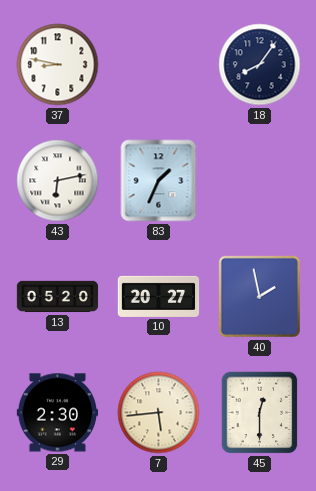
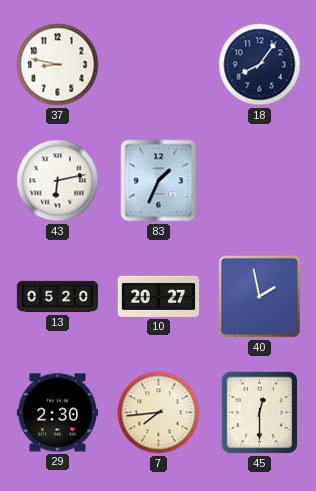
7: 5:44 -> 7:44 (159, 413)
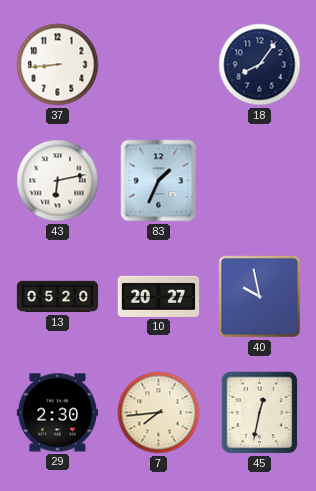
37: 8:47 -> 8:44 (58, 65)
40: 1:58 -> 9:58 (259, 296)
45: 12:30 -> 12:32 (260, 413)
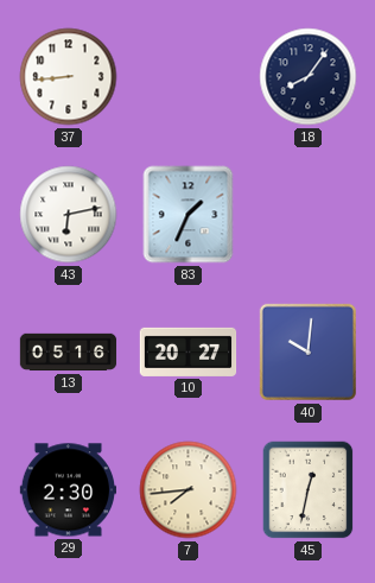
13: 05:20 -> 05:16 (69, 353)
40: 9:58 -> 10:01 (307, 351)
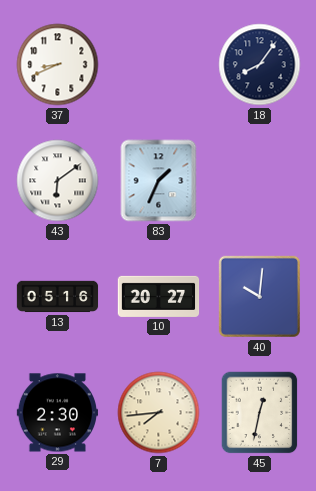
37: 8:44 -> 8:41 (58, 65)
43: 6:13 -> 6:09 (58, 181)
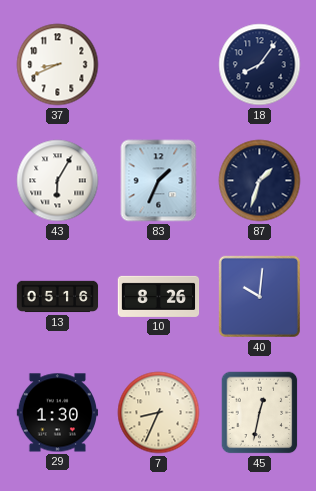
43: 6:09 -> 6:05 (58, 181)
87: none -> 1:33 (260, 181)
10: 20:27 -> 8:26 (159, 296)
29: 2:30 -> 1:30 (57, 413)
7: 7:44 -> 8:34 (159, 413)
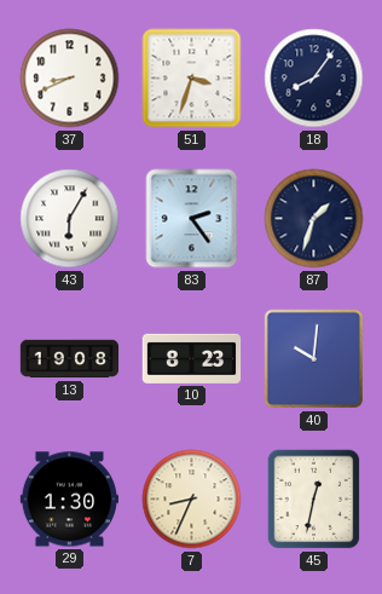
51: none -> 3:33 (192, 79)
83: 1:34 -> 2:24 (192, 219)
13: 05:16 -> 19:08 (70, 359)
10: 8:26 -> 8:23 (192, 358)
